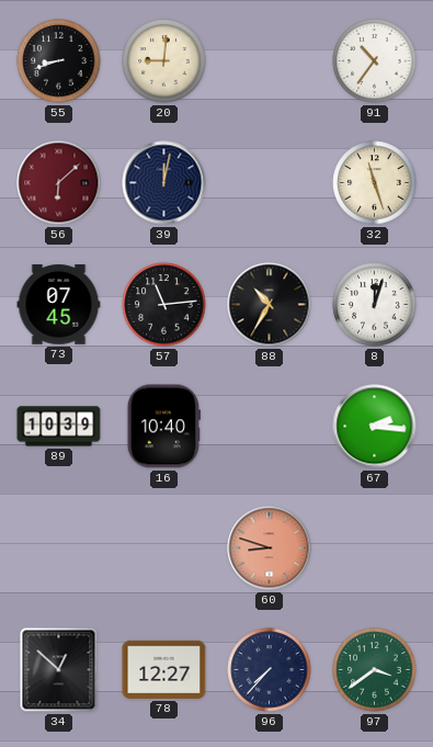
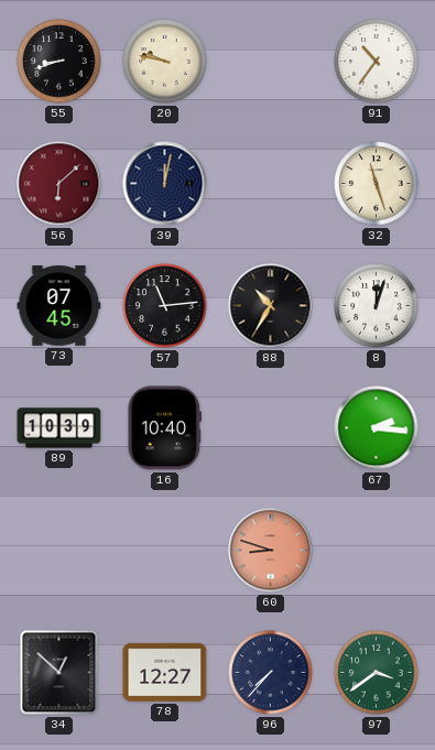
20: 9:01 -> 9:47 (165, 62)
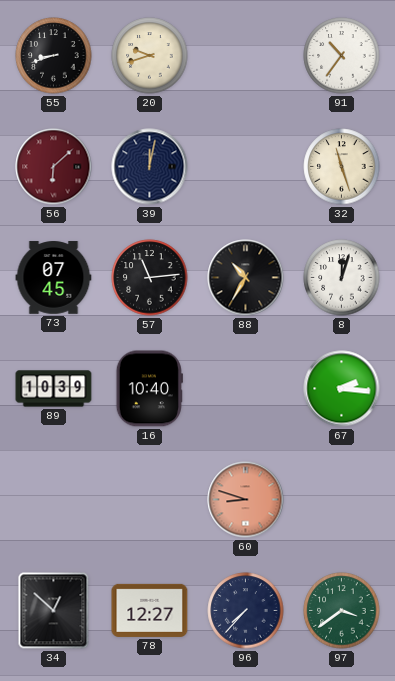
20: 9:47 -> 9:42 (150, 56)
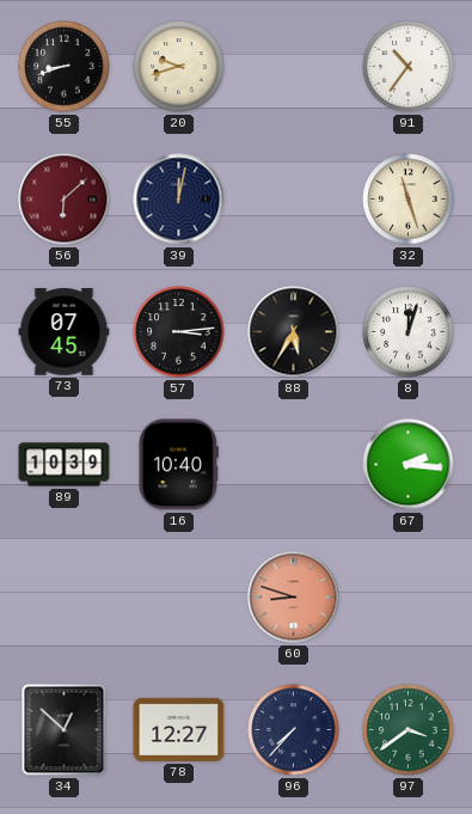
57: 11:14 -> 3:14 (179, 332)
88: 10:35 -> 5:35 (294, 332)
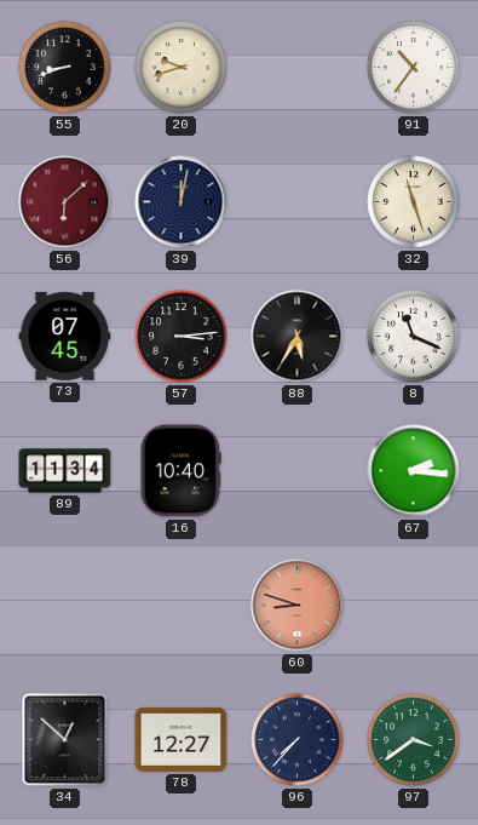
8: 12:03 -> 11:19 (414, 337)
89: 10:39 -> 11:34 (65, 471)
